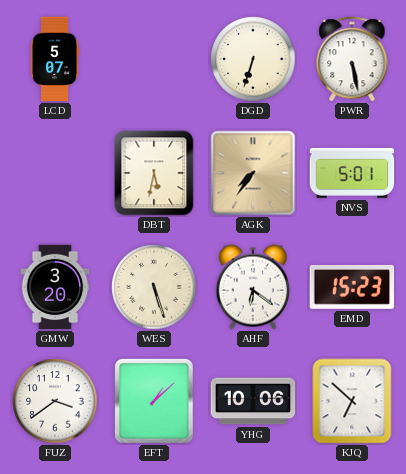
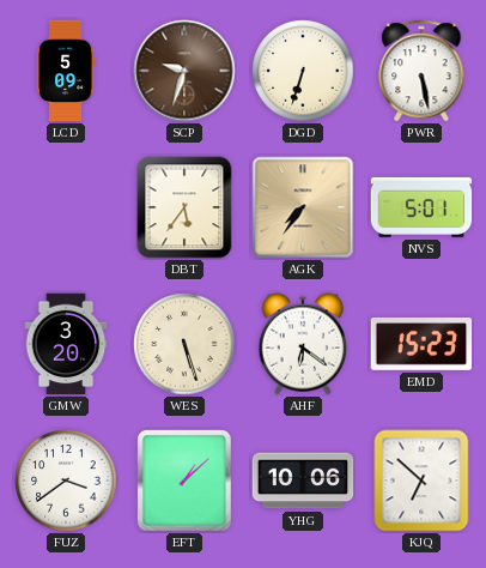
LCD: 5:07 -> 5:09 (66, 71)
SCP: none -> 9:33 (184, 71)
DBT: 5:32 -> 5:36 (184, 207)
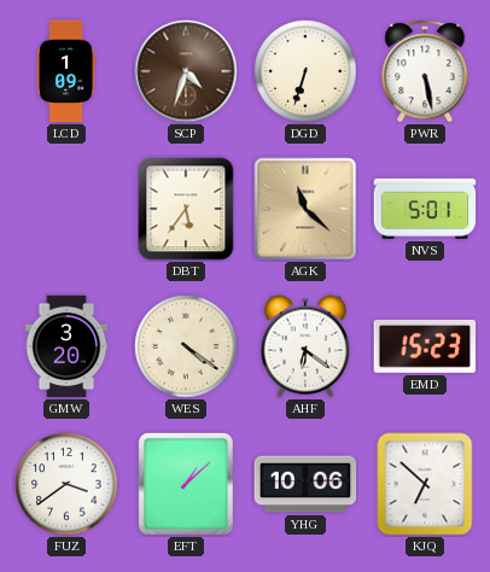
LCD: 5:09 -> 1:09 (66, 71)
SCP: 9:33 -> 4:33 (186, 71)
AGK: 7:36 -> 11:22 (305, 209)
WES: 5:27 -> 4:21 (186, 346)
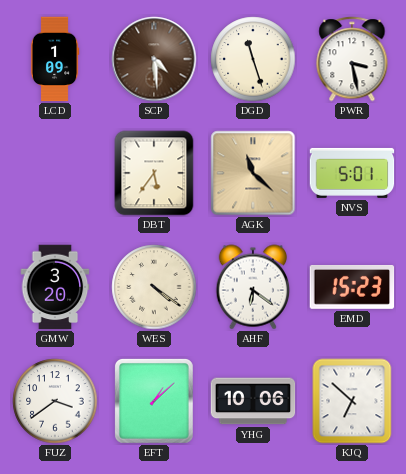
SCP: 4:33 -> 4:29 (154, 59)
DGD: 6:33 -> 11:27 (253, 59)
PWR: 5:28 -> 3:28 (352, 59)
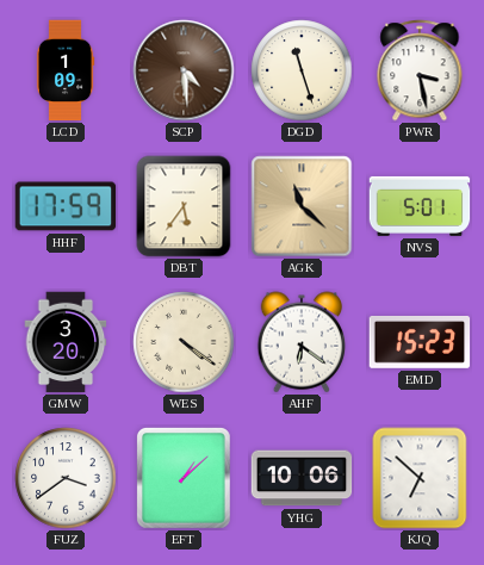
HHF: none -> 17:59 (66, 206)
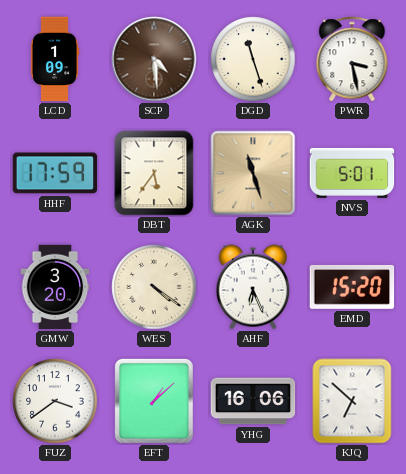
AGK: 11:22 -> 11:27 (253, 173)
AHF: 6:21 -> 6:26 (253, 287)
EMD: 15:23 -> 15:20 (352, 287)
YHG: 10:06 -> 16:06 (253, 401)
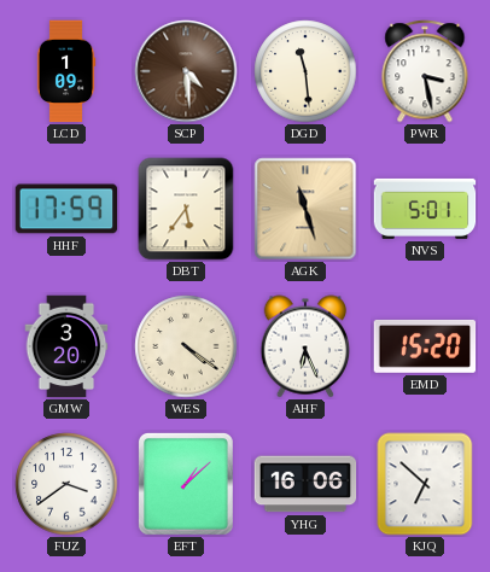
DGD: 11:27 -> 11:29 (305, 71)
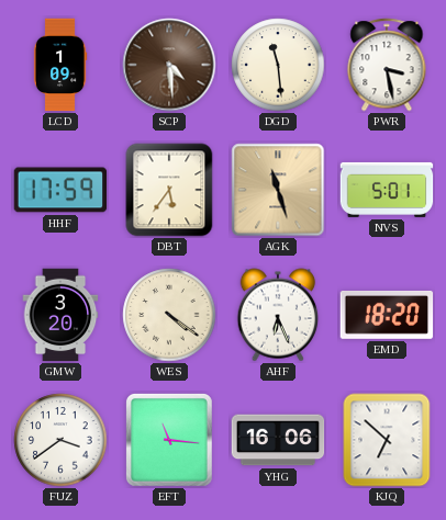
EMD: 15:20 -> 18:20 (387, 315)
EFT: 1:08 -> 11:16 (169, 440)
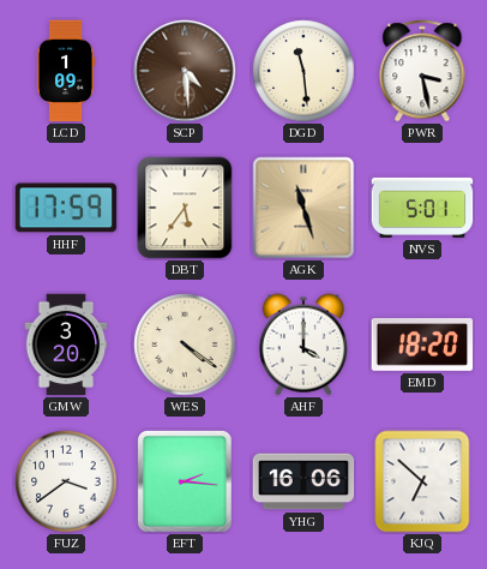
AHF: 6:26 -> 4:00 (303, 345)
EFT: 11:16 -> 2:16 (185, 481)
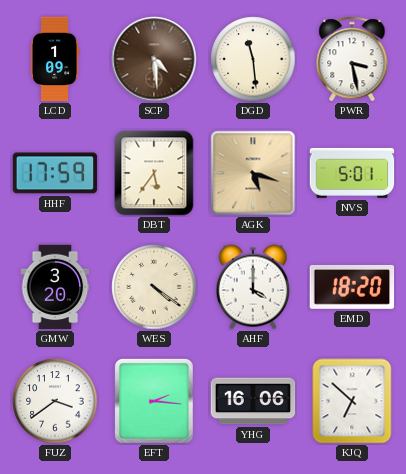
AGK: 11:27 -> 5:18 (253, 173)
